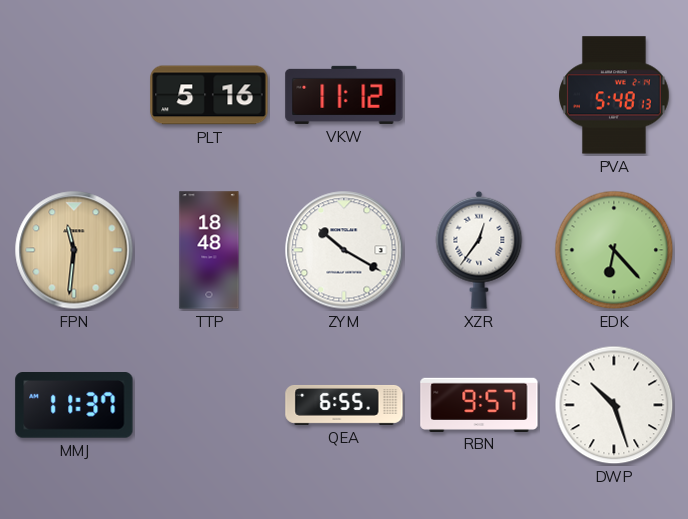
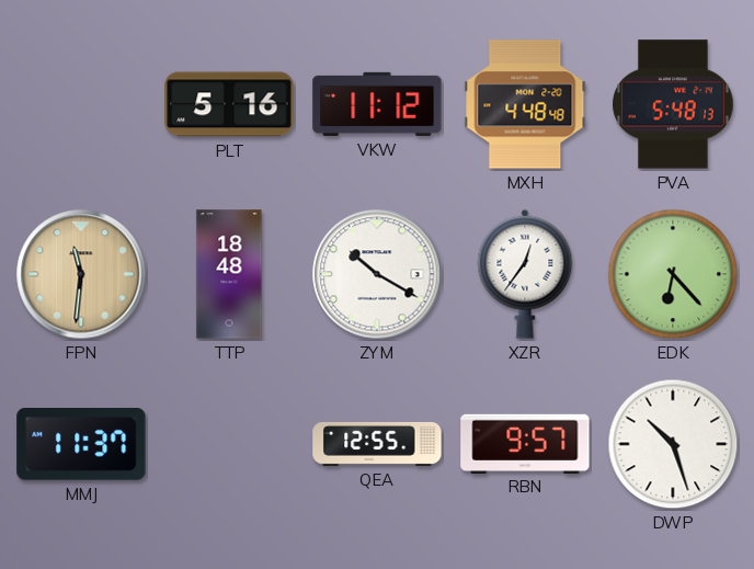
MXH: none -> 4:48 (525, 104)
QEA: 6:55 -> 12:55 (377, 444)
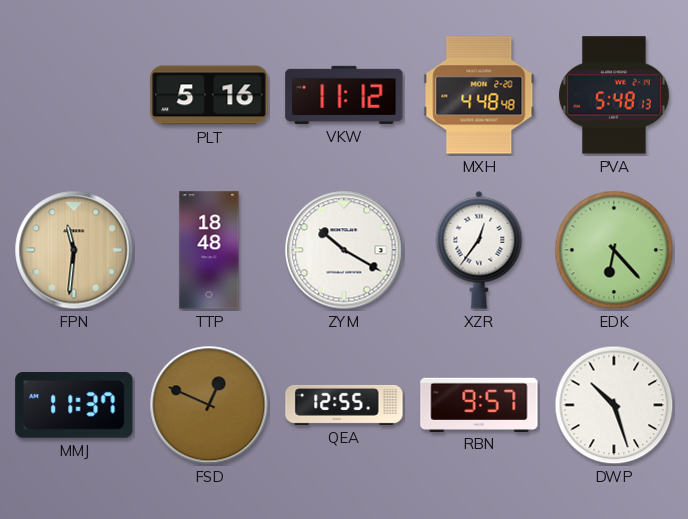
FSD: none -> 12:49 (209, 405)
